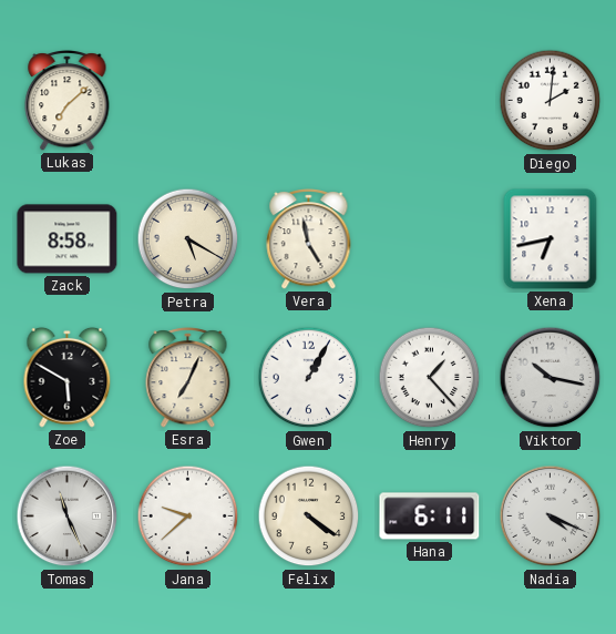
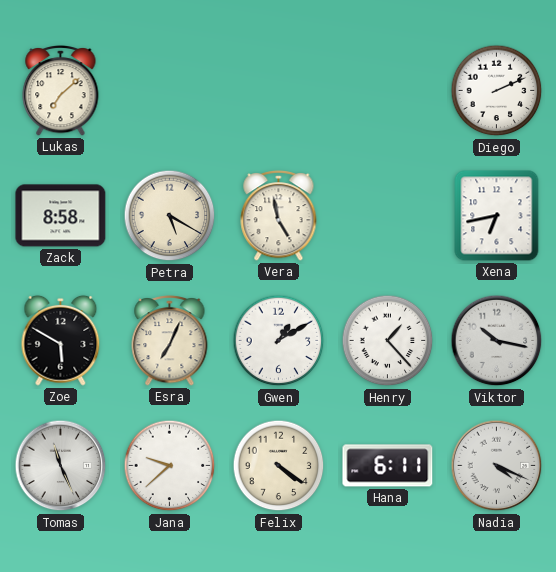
Diego: 2:01 -> 2:11 (497, 91)
Gwen: 1:05 -> 1:10 (279, 341)
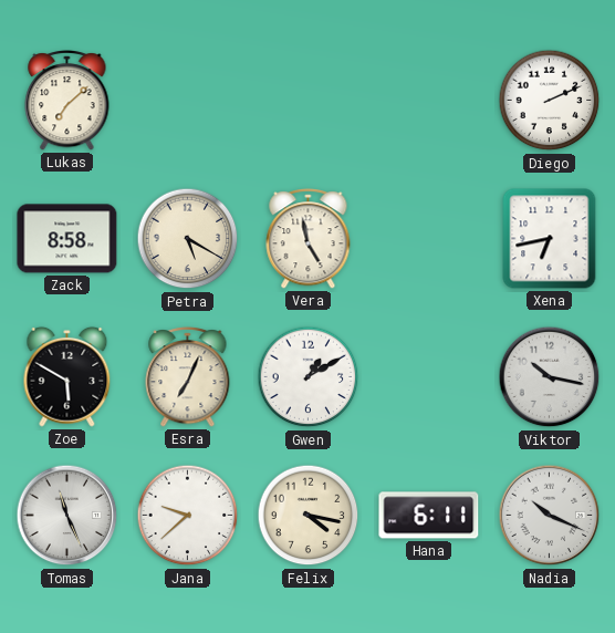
Henry: 1:23 -> none (388, 341)
Felix: 4:21 -> 4:17 (309, 516)
Nadia: 4:19 -> 10:19 (550, 516)
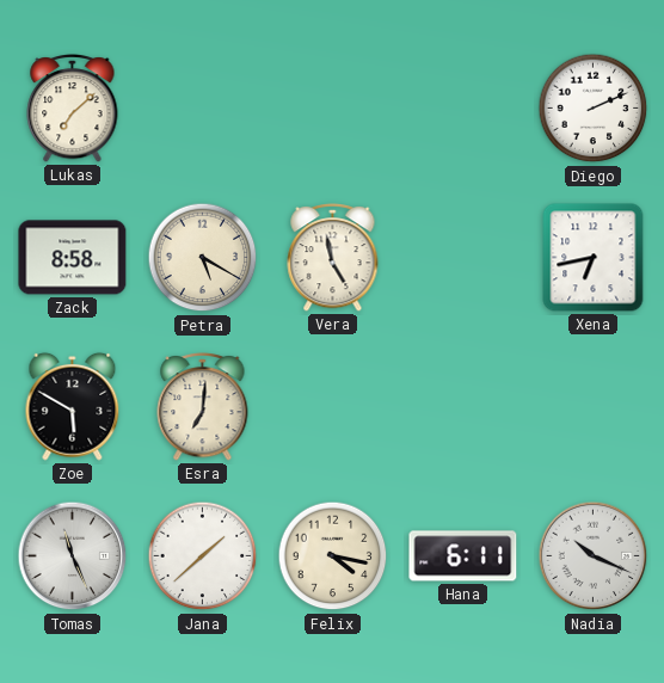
Esra: 7:04 -> 7:01 (203, 407)
Gwen: 1:10 -> none (309, 377)
Viktor: 10:17 -> none (550, 377)
Jana: 9:38 -> 1:38 (203, 556)
